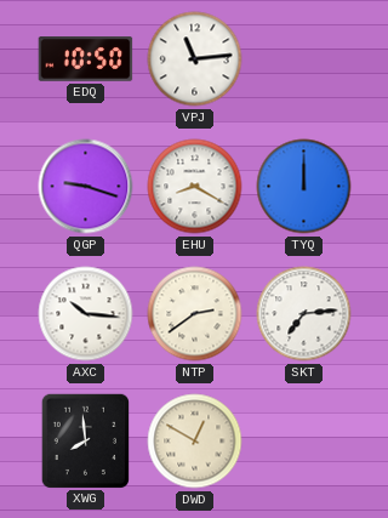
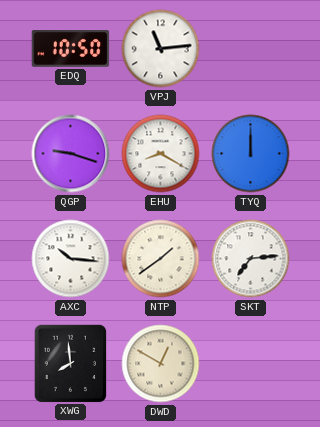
NTP: 2:39 -> 1:39 (161, 259)
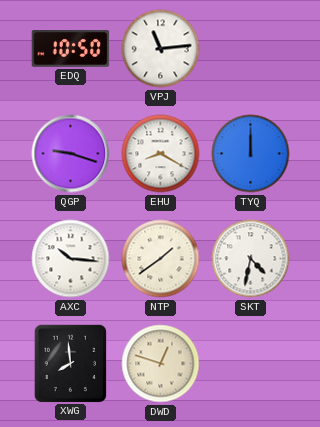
SKT: 7:14 -> 4:32 (251, 259)
DWD: 12:50 -> 12:48 (161, 364)
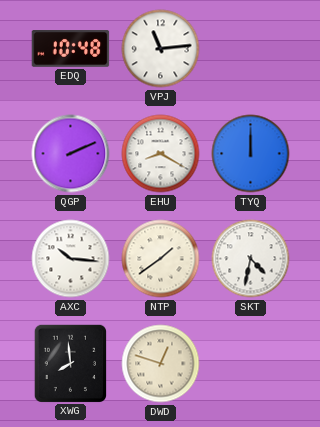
EDQ: 10:50 -> 10:48 (71, 49)
QGP: 9:18 -> 2:11 (71, 154)
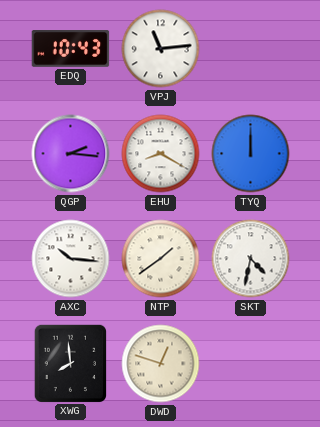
EDQ: 10:48 -> 10:43 (71, 49)
QGP: 2:11 -> 2:16 (71, 154)
